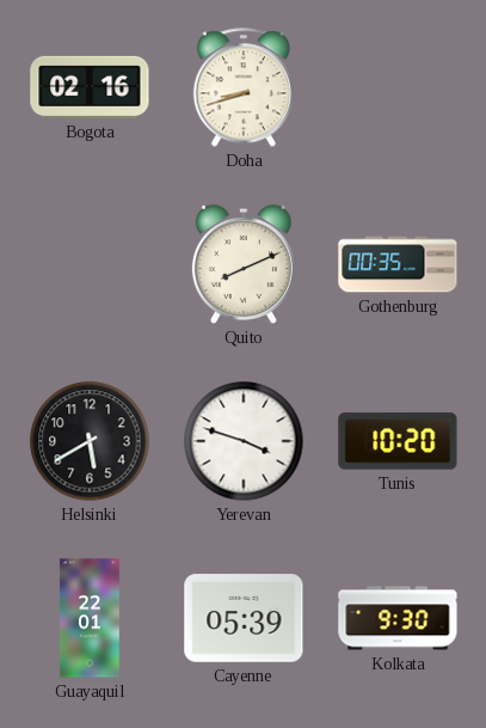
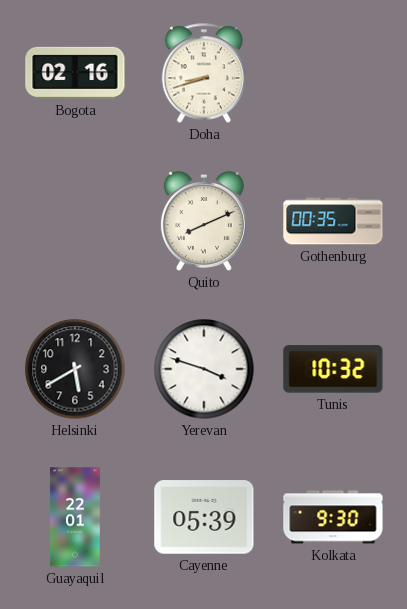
Tunis: 10:20 -> 10:32 (333, 369)
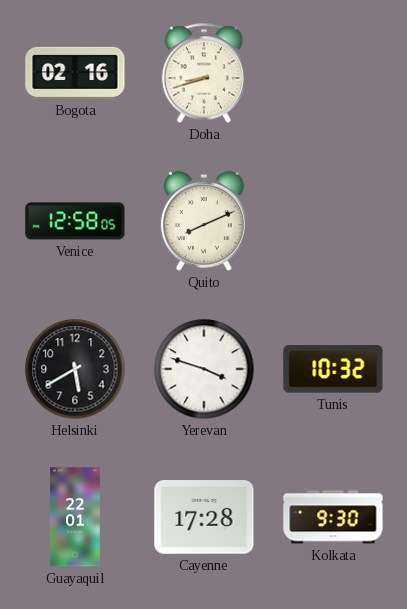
Venice: none -> 12:58 (75, 221)
Gothenburg: 00:35 -> none (333, 221)
Cayenne: 05:39 -> 17:28 (204, 517)
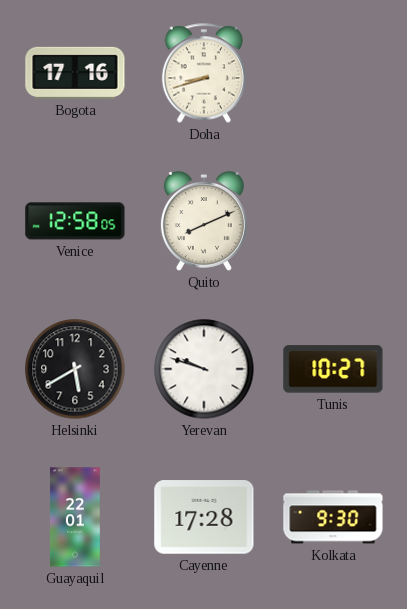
Bogota: 02:16 -> 17:16 (75, 73)
Yerevan: 3:48 -> 9:48 (204, 369)
Tunis: 10:32 -> 10:27 (333, 369)
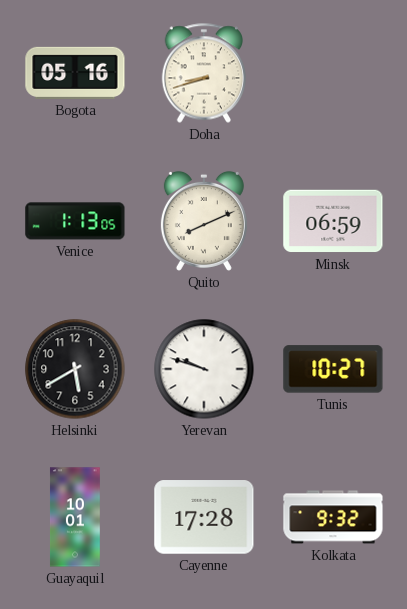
Bogota: 17:16 -> 05:16 (75, 73)
Venice: 12:58 -> 1:13 (75, 221)
Minsk: none -> 06:59 (333, 221)
Guayaquil: 22:01 -> 10:01 (75, 517)
Kolkata: 9:30 -> 9:32 (333, 517)
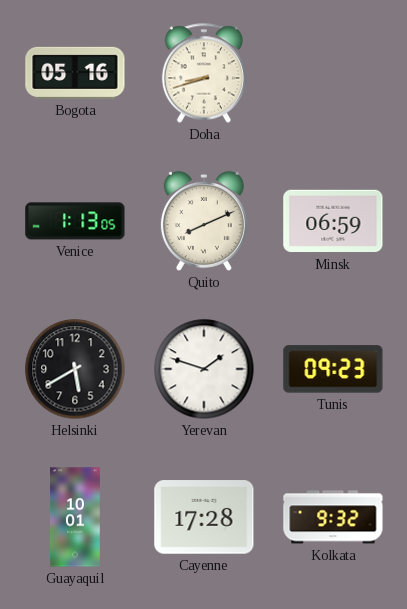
Yerevan: 9:48 -> 1:48 (204, 369)
Tunis: 10:27 -> 09:23 (333, 369)
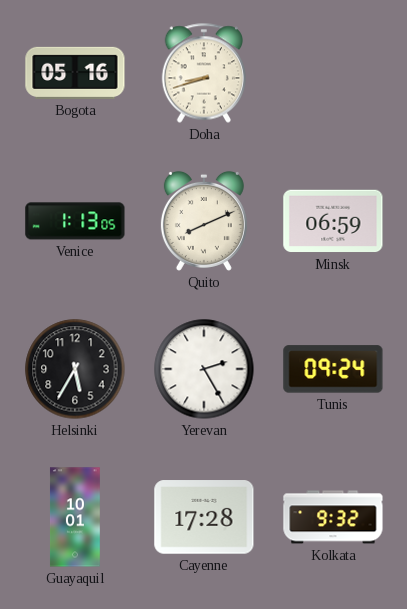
Helsinki: 5:40 -> 5:35 (75, 369)
Yerevan: 1:48 -> 2:25 (204, 369)
Tunis: 09:23 -> 09:24 (333, 369)
